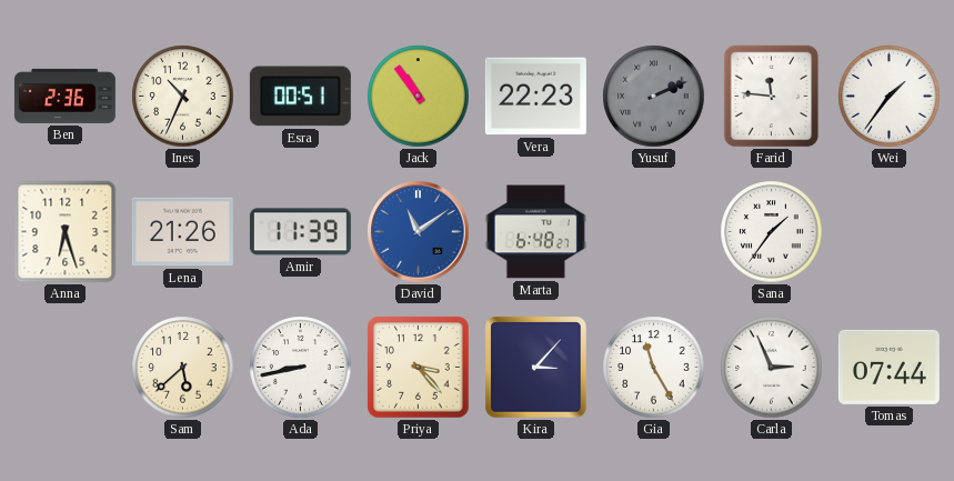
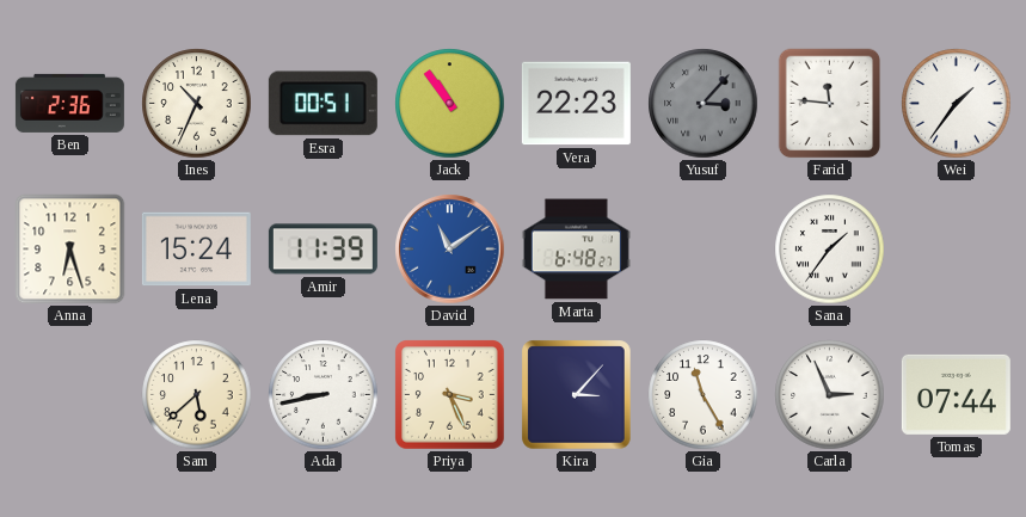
Yusuf: 2:11 -> 3:07 (704, 104)
Lena: 21:26 -> 15:24 (196, 250)
Priya: 3:23 -> 3:26 (450, 395)
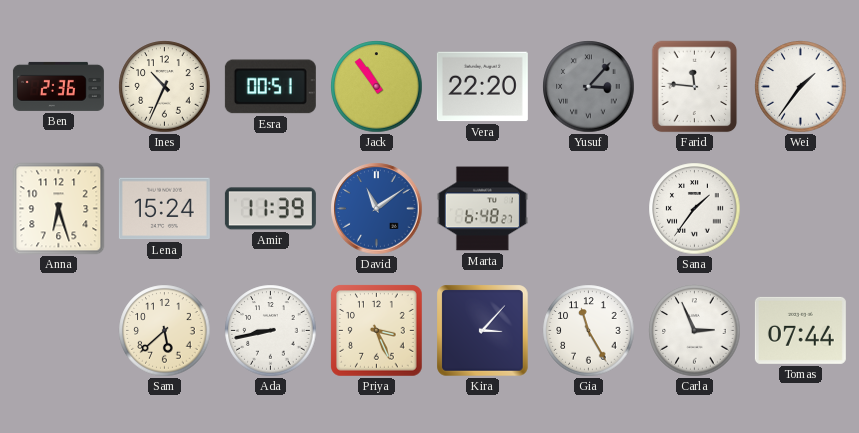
Vera: 22:23 -> 22:20 (482, 87)
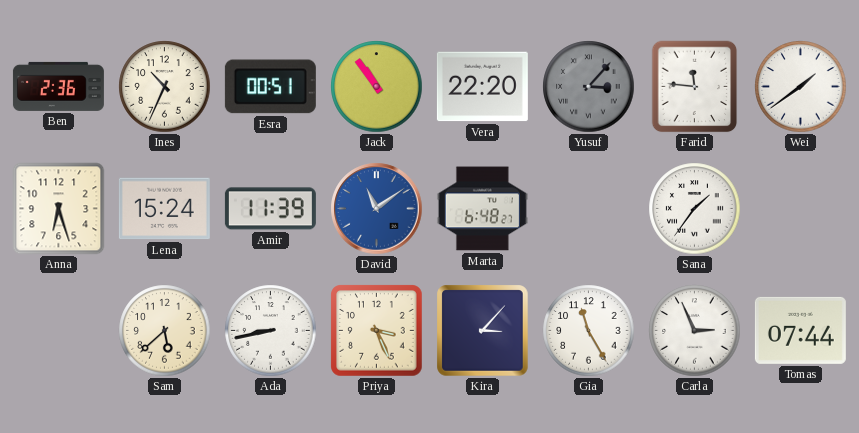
Wei: 1:36 -> 1:39 (801, 87)
